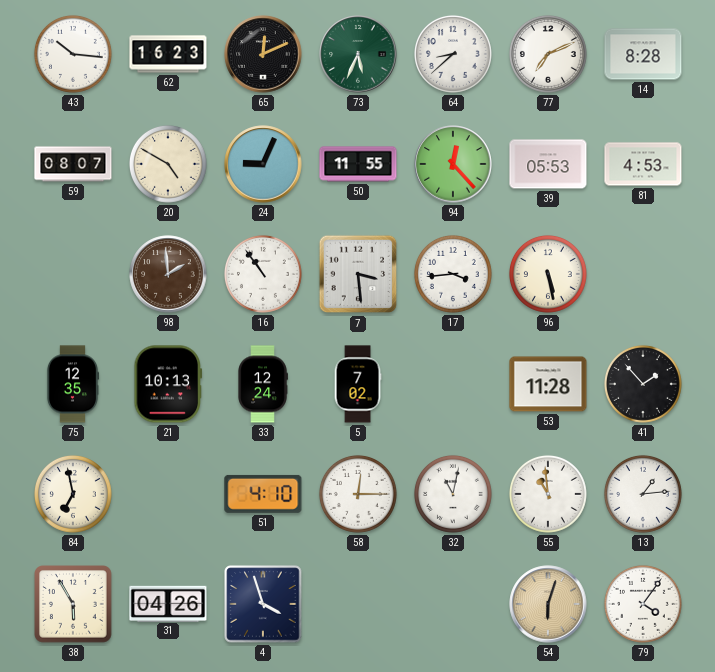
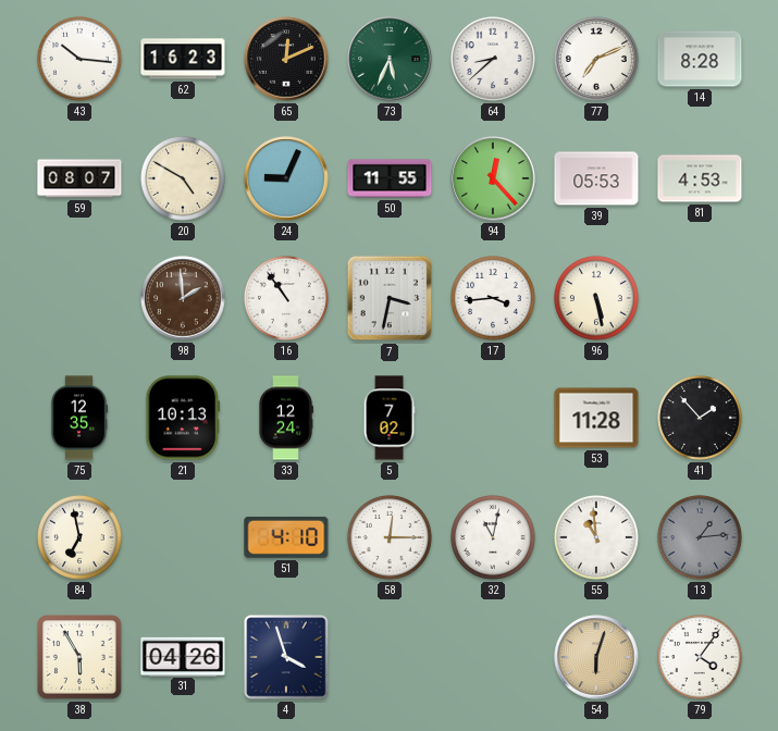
7: 3:29 -> 3:32 (390, 298)
13 dial: white -> grey (700, 537)
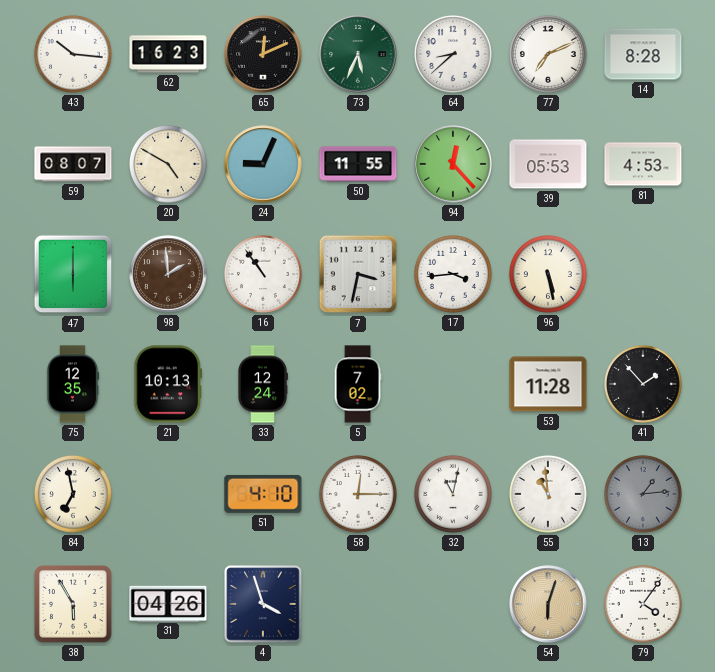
47: none -> 6:00 (73, 274)
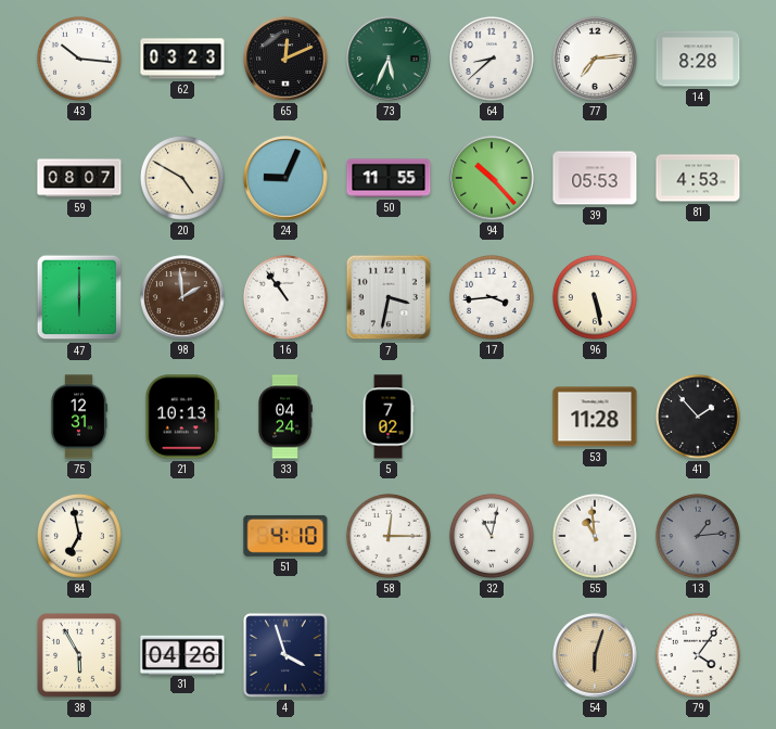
62: 16:23 -> 03:23 (182, 59)
77: 7:11 -> 7:14 (595, 59)
94: 12:23 -> 10:23 (492, 178)
75: 12:35 -> 12:31 (79, 417)
33: 12:24 -> 04:24 (285, 417)
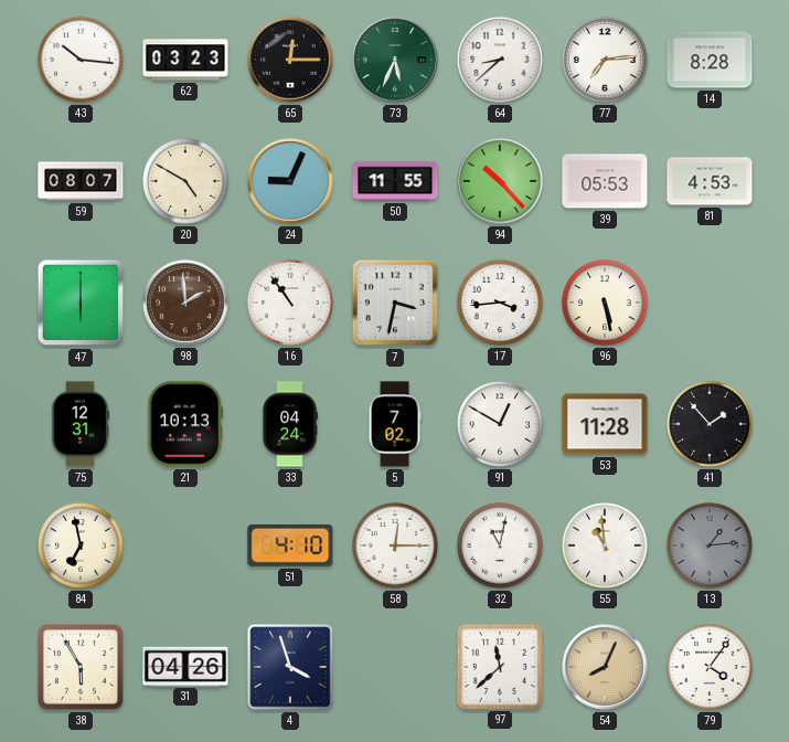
65: 12:11 -> 12:15 (290, 60)
91: none -> 12:50 (500, 424)
97: none -> 11:38 (499, 666)
54: 6:03 -> 8:04 (605, 667)
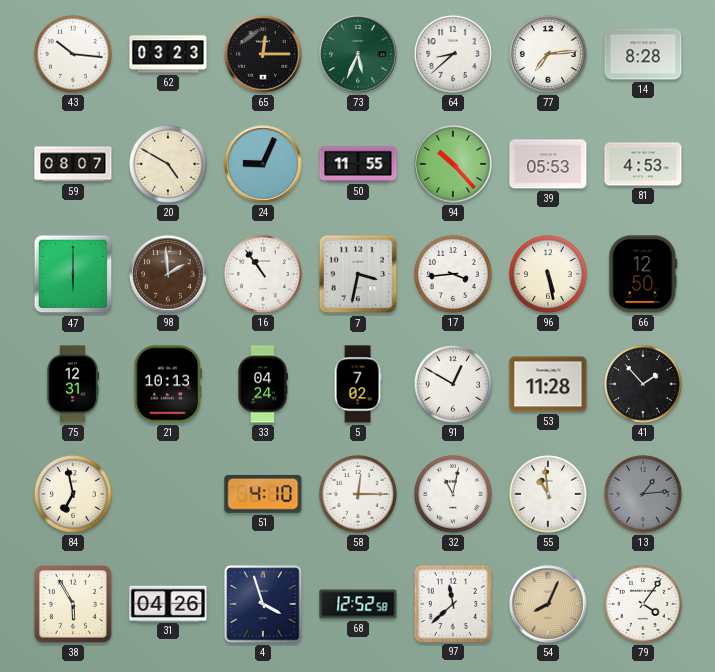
66: none -> 12:50 (643, 274)
68: none -> 12:52 (358, 604)
